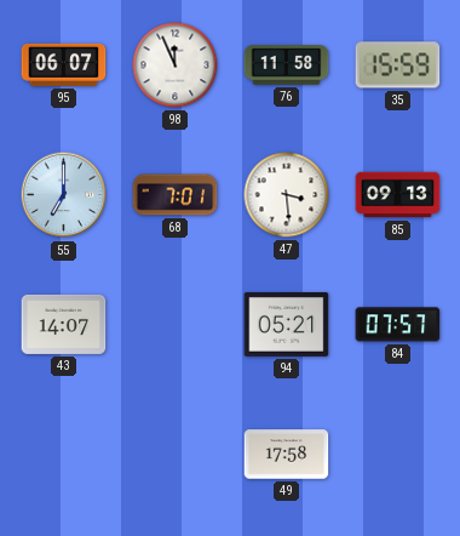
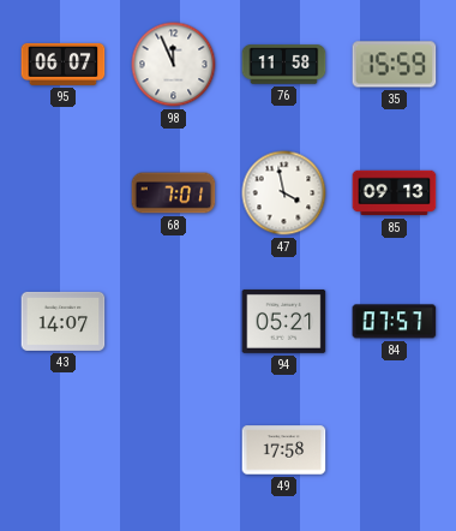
55: 7:00 -> none (64, 195)
47: 3:29 -> 3:58 (284, 193)
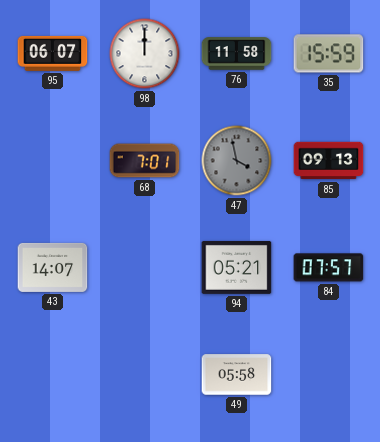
98: 11:56 -> 12:00 (145, 54)
47 dial: white -> grey (237, 161)
49: 17:58 -> 05:58 (237, 375)
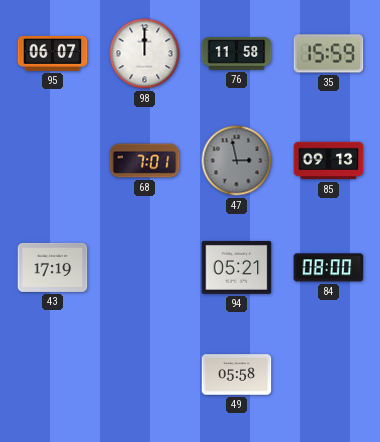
47: 3:58 -> 2:58 (237, 161)
43: 14:07 -> 17:19 (53, 267)
84: 07:57 -> 08:00 (329, 268)
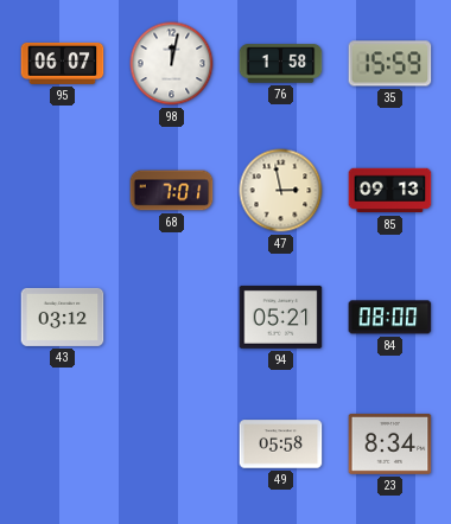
98: 12:00 -> 12:02 (172, 64)
76: 11:58 -> 1:58 (281, 64)
47 dial: grey -> cream (281, 191)
43: 17:19 -> 03:12 (63, 317)
23: none -> 8:34 (390, 443)
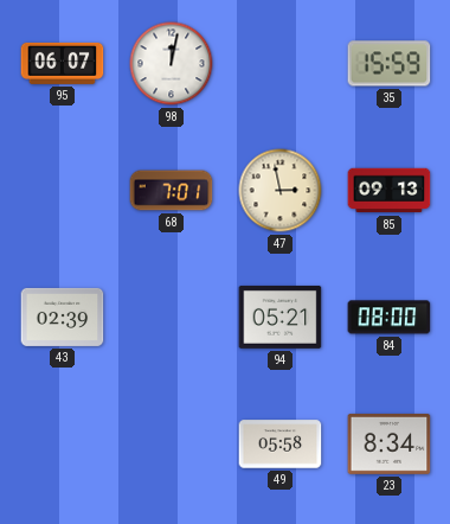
76: 1:58 -> none (281, 64)
43: 03:12 -> 02:39 (63, 317)
